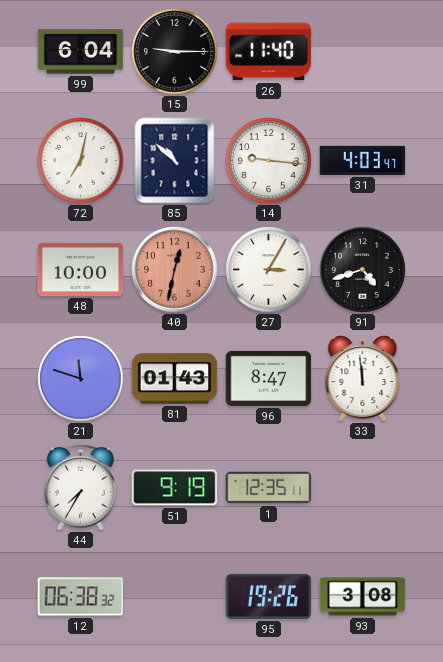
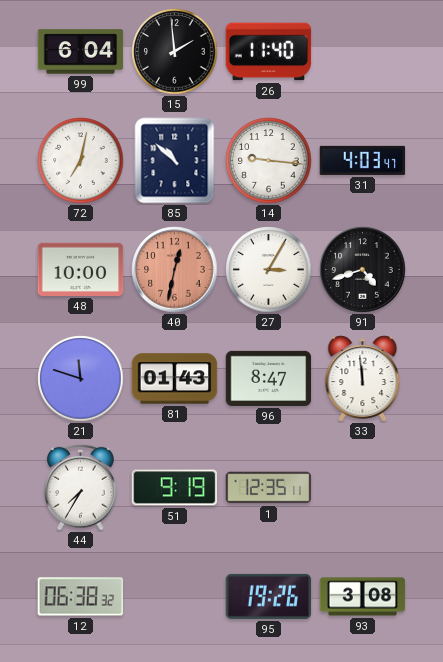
15: 9:15 -> 1:59 (175, 52)
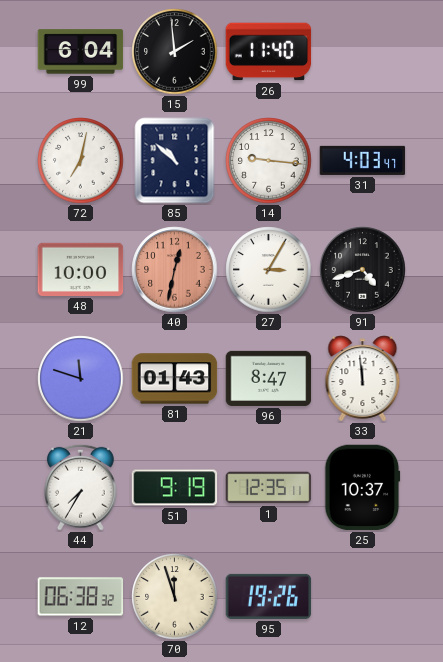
25: none -> 10:37 (363, 488)
70: none -> 11:57 (175, 597)
93: 3:08 -> none (363, 597)
